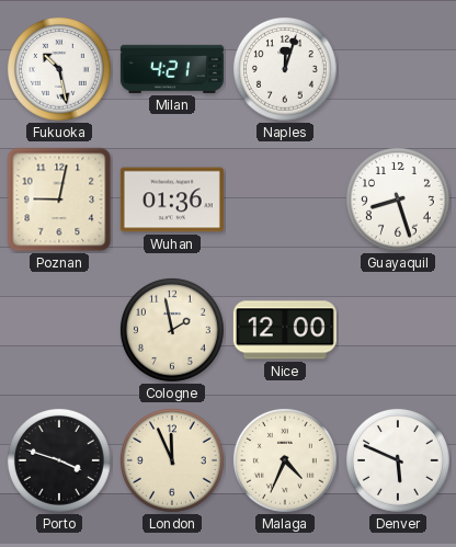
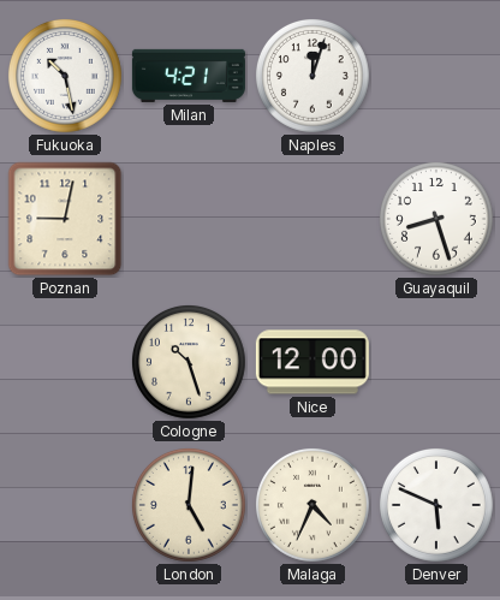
Wuhan: 01:36 -> none (172, 200)
Cologne: 1:58 -> 10:27 (189, 362)
Porto: 3:48 -> none (59, 460)
London: 11:56 -> 5:01 (189, 505)
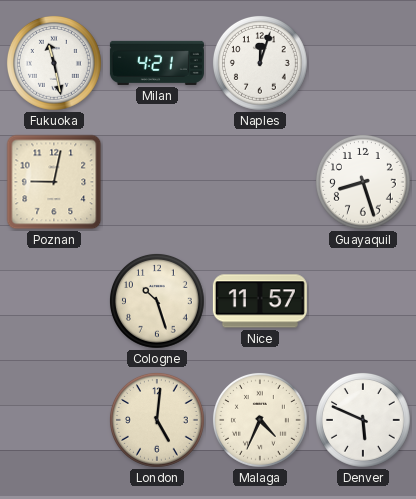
Fukuoka: 10:28 -> 11:28 (54, 63)
Nice: 12:00 -> 11:57 (260, 301)
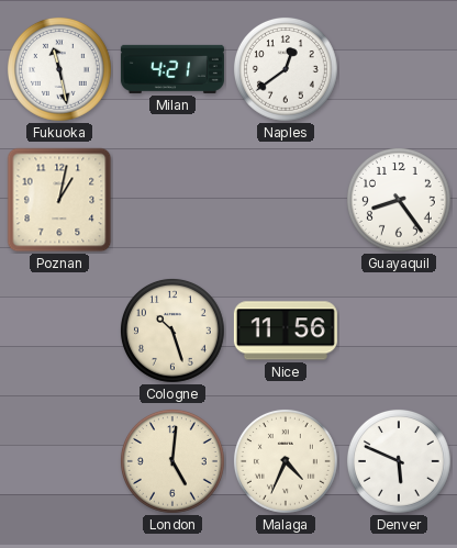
Naples: 12:03 -> 12:39 (286, 69)
Poznan: 9:02 -> 1:02 (59, 200)
Guayaquil: 8:27 -> 8:24 (399, 200)
Nice: 11:57 -> 11:56 (286, 331)
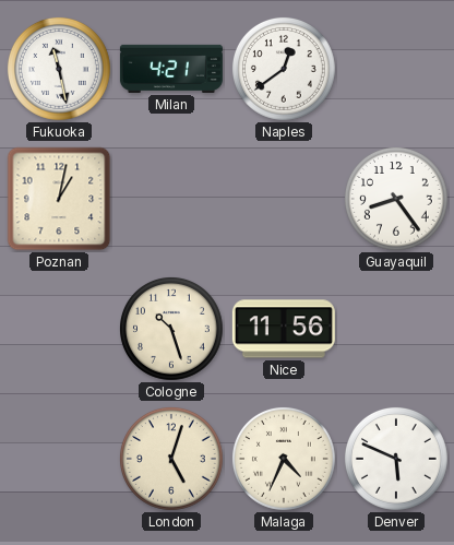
London: 5:01 -> 5:03 (171, 459)
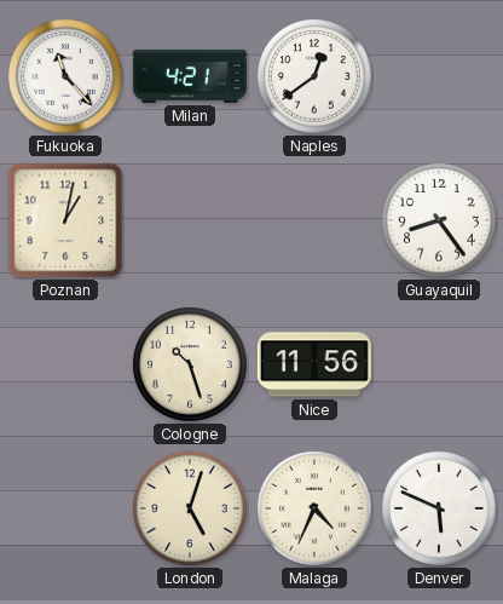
Fukuoka: 11:28 -> 11:23 (65, 76)
